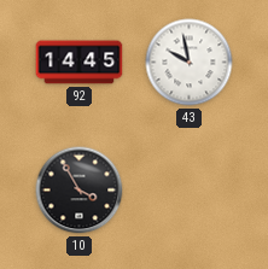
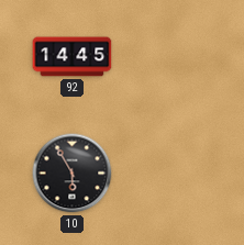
43: 9:58 -> none (190, 63)
10: 3:55 -> 5:55 (73, 174)
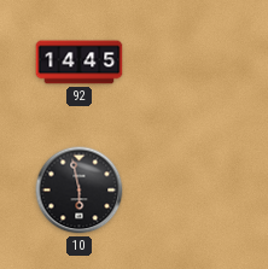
10: 5:55 -> 5:58 (80, 191)
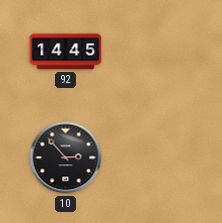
10: 5:58 -> 2:53 (66, 158)
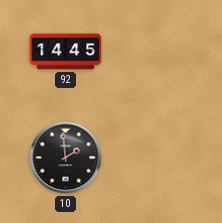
10: 2:53 -> 1:59 (66, 158)
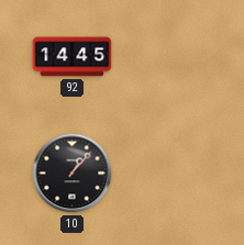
10: 1:59 -> 1:07 (73, 174)
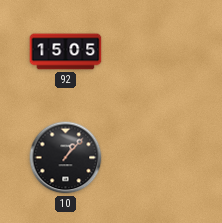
92: 14:45 -> 15:05 (66, 52)
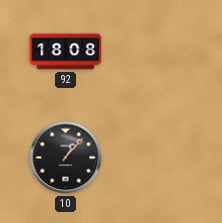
92: 15:05 -> 18:08 (66, 52)
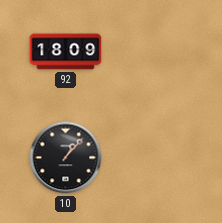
92: 18:08 -> 18:09 (66, 52)
